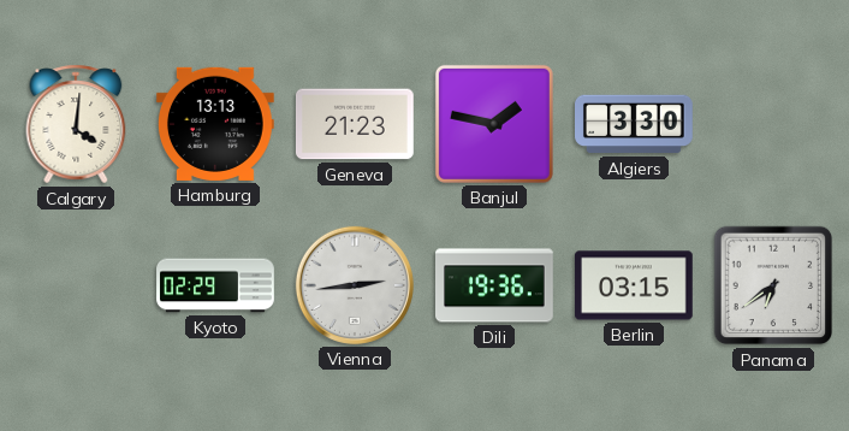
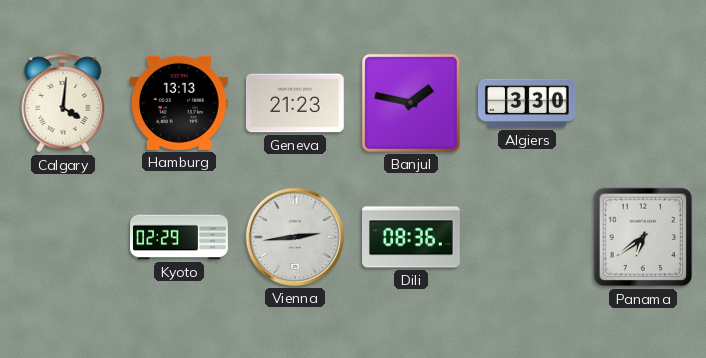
Dili: 19:36 -> 08:36 (412, 237)
Berlin: 03:15 -> none (634, 285)
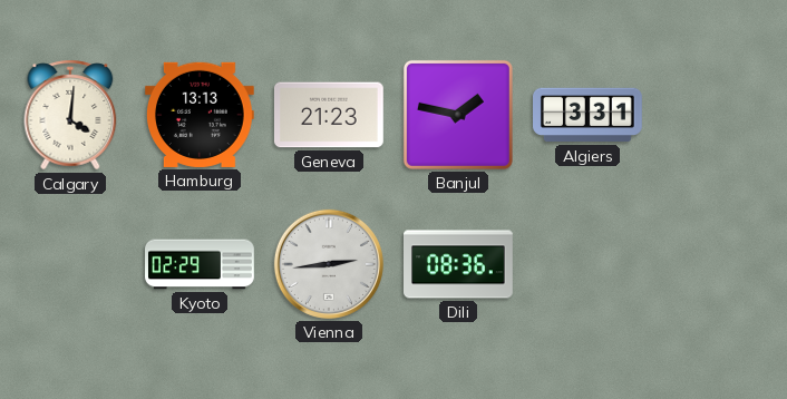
Algiers: 3:30 -> 3:31 (589, 115)
Panama: 6:39 -> none (643, 237)
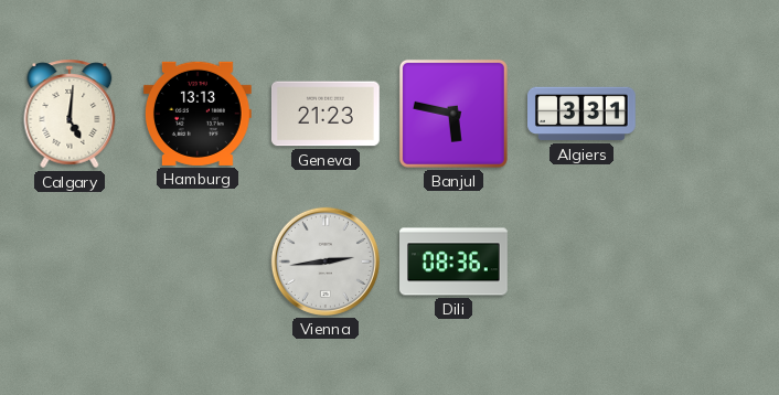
Calgary: 4:01 -> 5:01 (70, 114)
Banjul: 1:47 -> 5:47 (453, 114)
Kyoto: 02:29 -> none (200, 264)
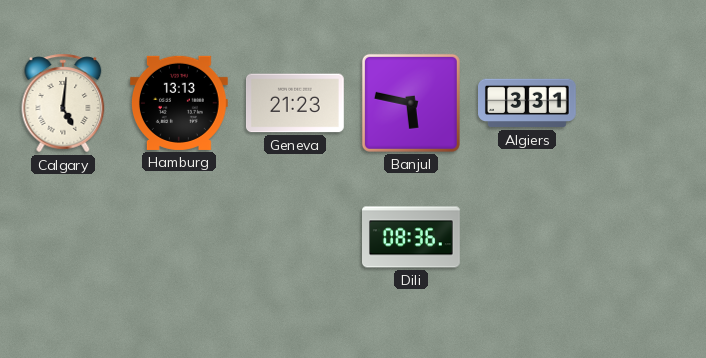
Vienna: 2:44 -> none (326, 261)
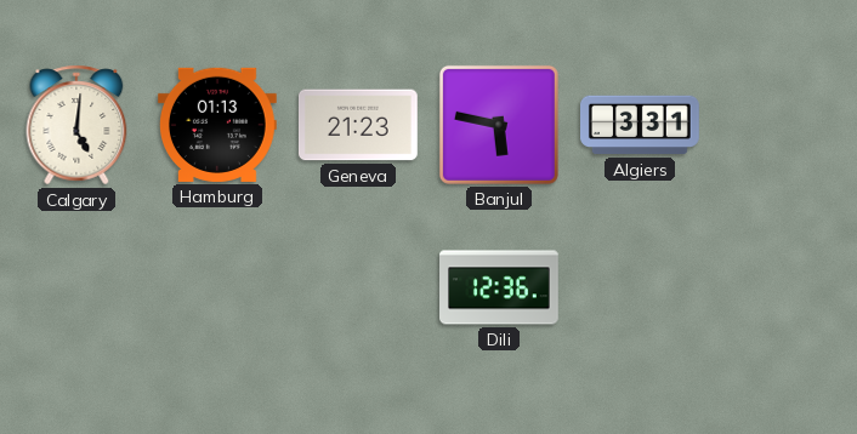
Hamburg: 13:13 -> 01:13 (217, 125)
Dili: 08:36 -> 12:36 (500, 287)
